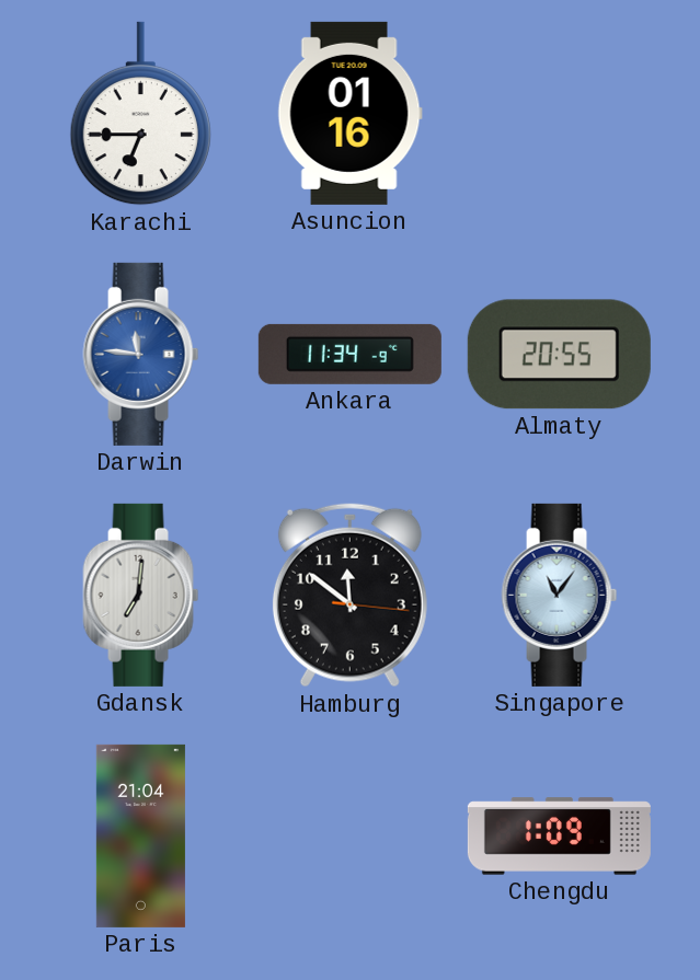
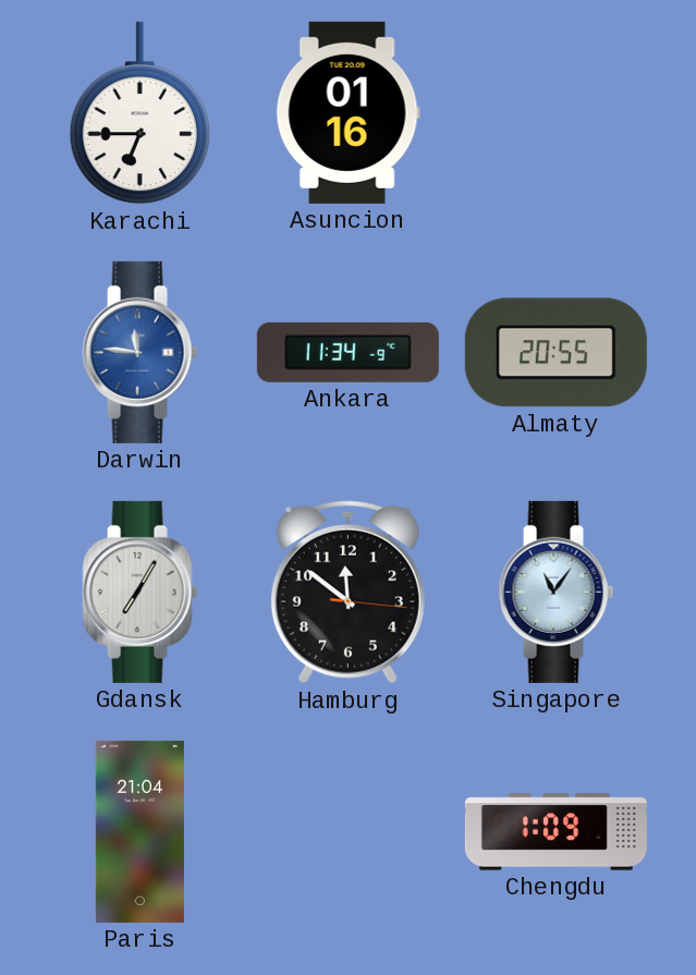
Gdansk: 7:01 -> 7:05 (141, 592)
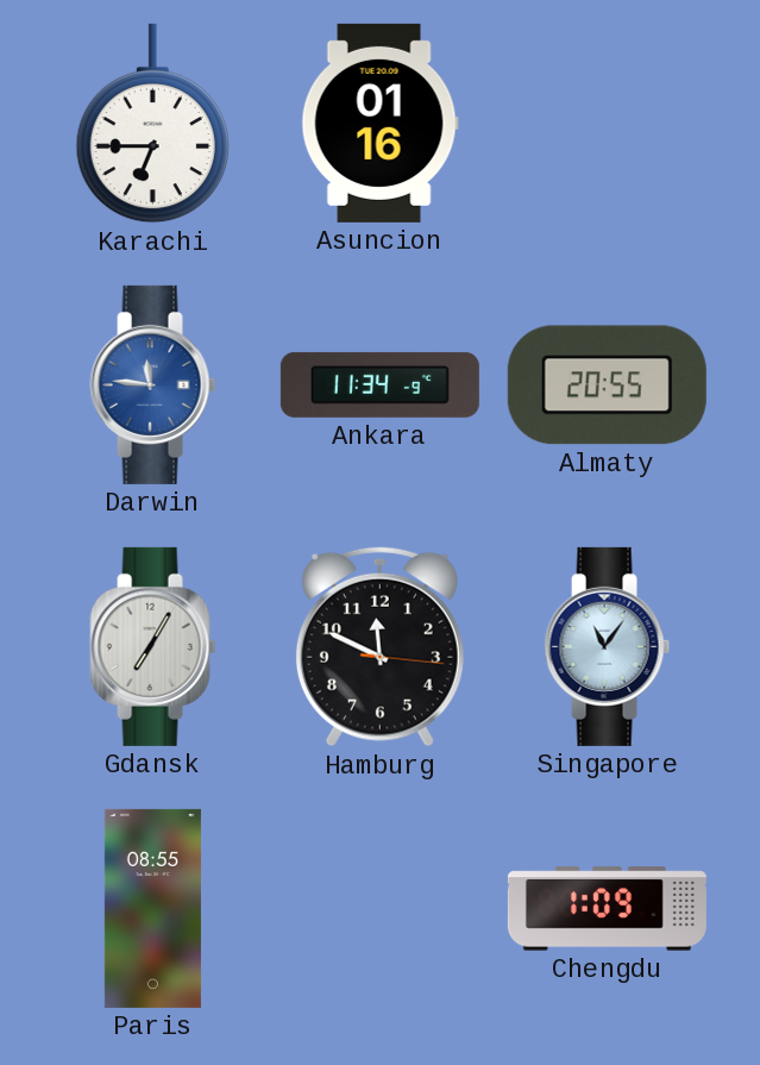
Hamburg: 11:51 -> 11:49 (379, 647)
Paris: 21:04 -> 08:55 (152, 908)
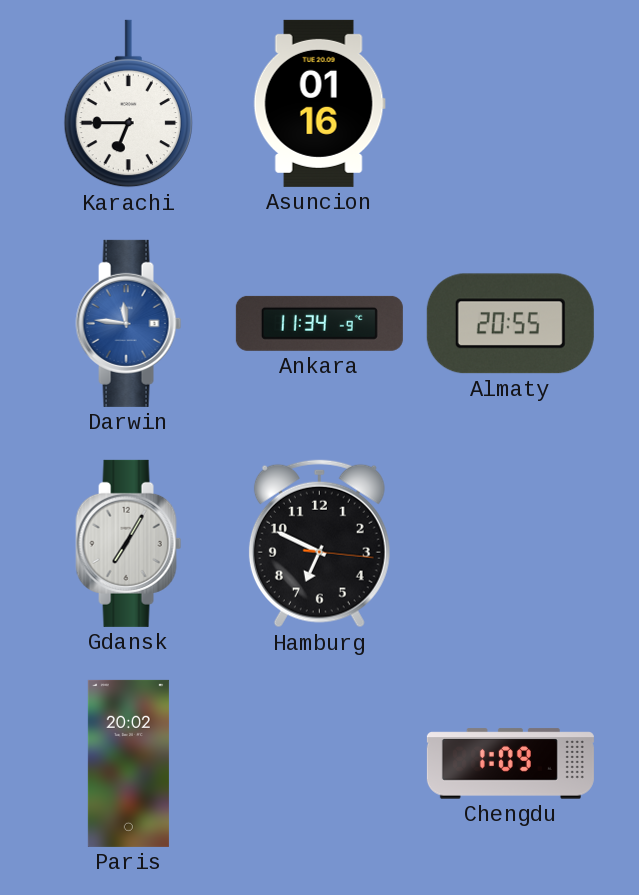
Hamburg: 11:49 -> 6:49 (319, 544)
Singapore: 11:06 -> none (608, 646)
Paris: 08:55 -> 20:02 (128, 763)
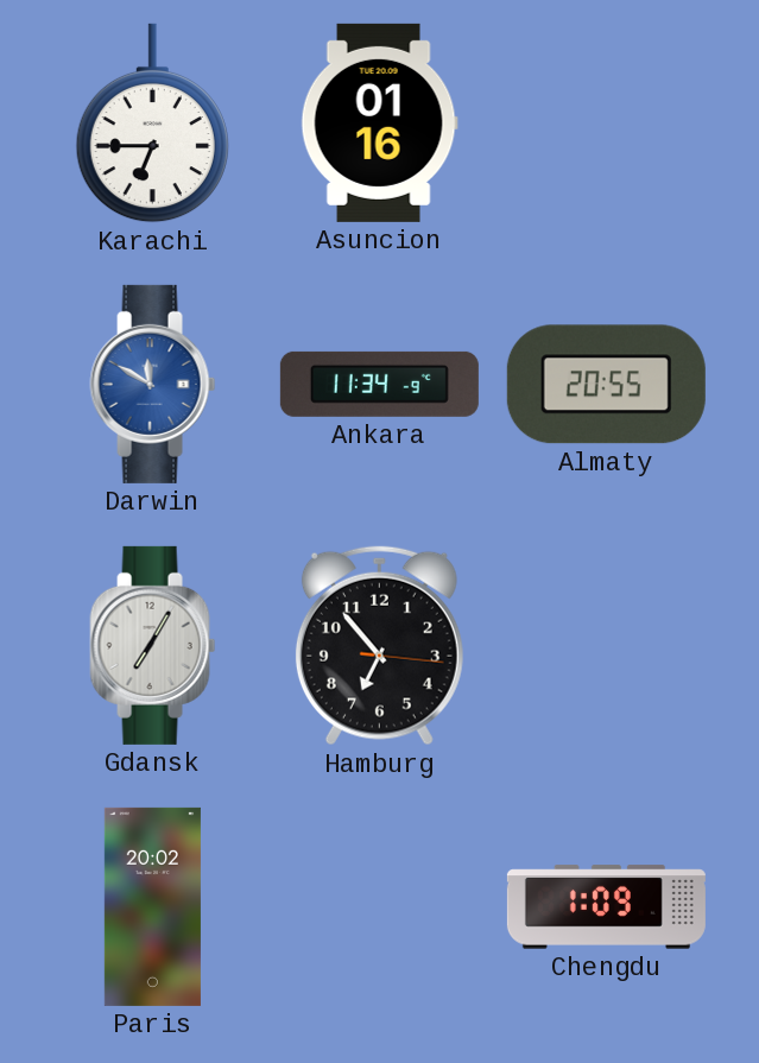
Darwin: 11:46 -> 11:50 (153, 384)
Hamburg: 6:49 -> 6:53 (379, 646)
